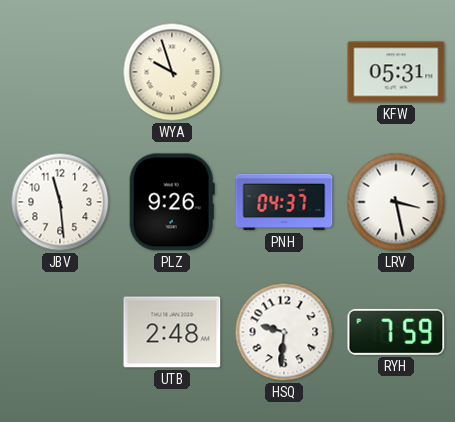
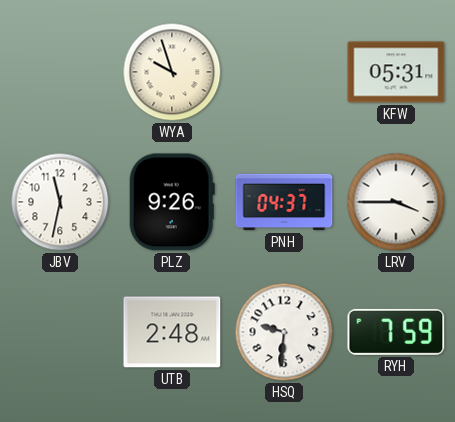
JBV: 11:29 -> 11:32 (60, 202)
LRV: 3:28 -> 3:45 (396, 202)
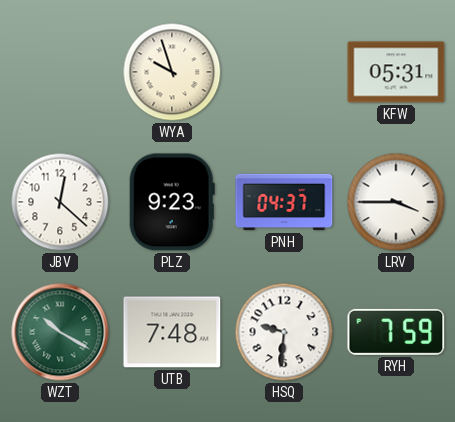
JBV: 11:32 -> 12:22 (60, 202)
PLZ: 9:26 -> 9:23 (172, 202)
WZT: none -> 10:20 (60, 332)
UTB: 2:48 -> 7:48 (172, 332)
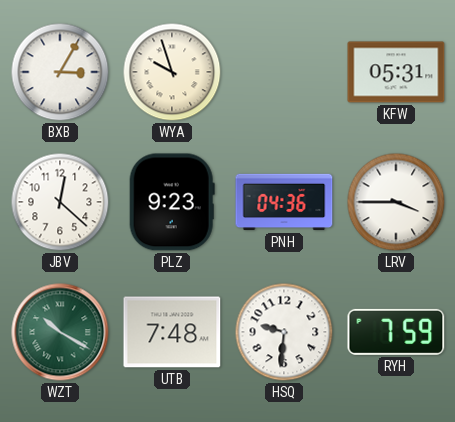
BXB: none -> 3:05 (60, 72)
PNH: 04:37 -> 04:36 (284, 202)
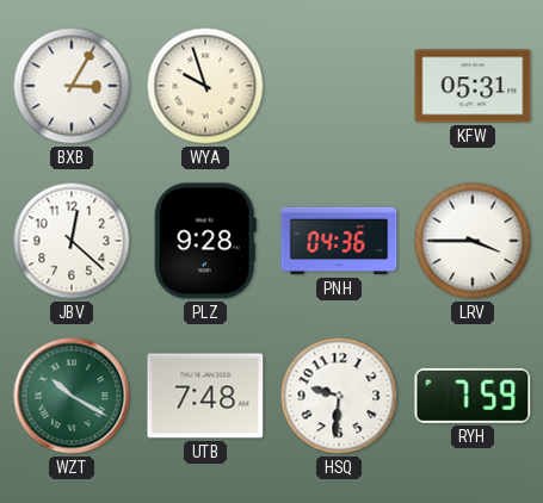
PLZ: 9:23 -> 9:28 (205, 241)
